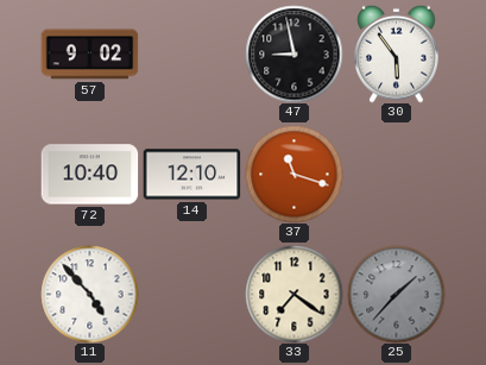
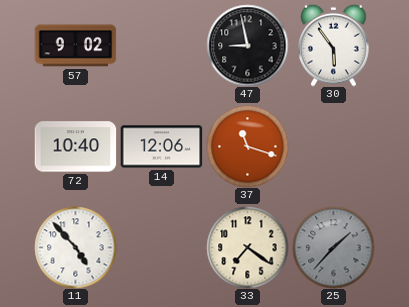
14: 12:10 -> 12:06 (161, 147)
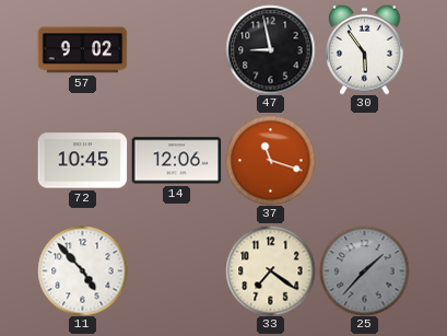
72: 10:40 -> 10:45 (82, 161)
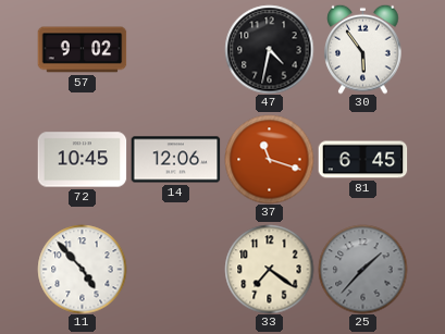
47: 8:58 -> 4:32 (269, 49)
81: none -> 6:45 (362, 160)
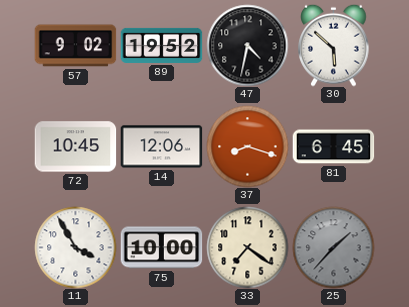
89: none -> 19:52 (161, 45)
30: 5:54 -> 5:52 (334, 45)
37: 11:18 -> 8:18 (247, 146)
11: 4:53 -> 3:55 (75, 247)
75: none -> 10:00 (161, 248)
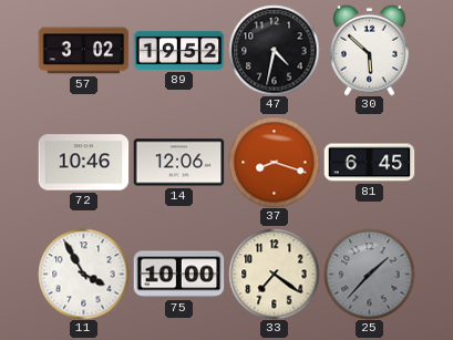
57: 9:02 -> 3:02 (83, 51)
72: 10:45 -> 10:46 (83, 163)
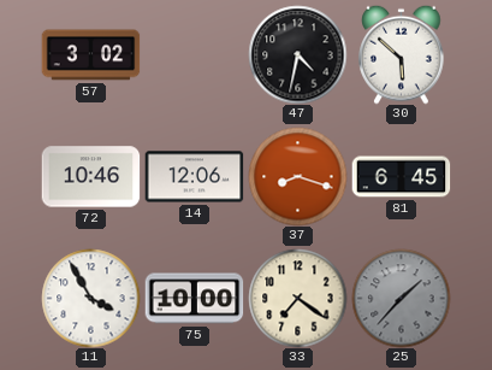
89: 19:52 -> none (178, 50)
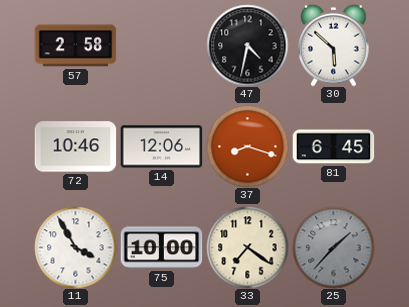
57: 3:02 -> 2:58 (75, 46)
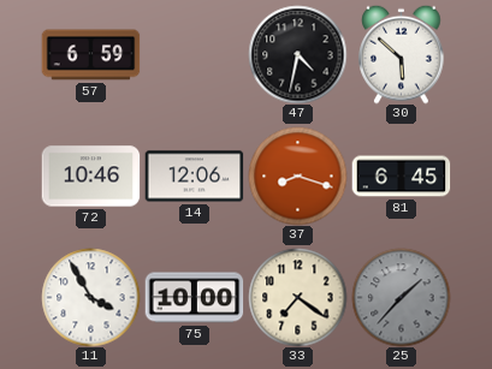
57: 2:58 -> 6:59 (90, 55)
